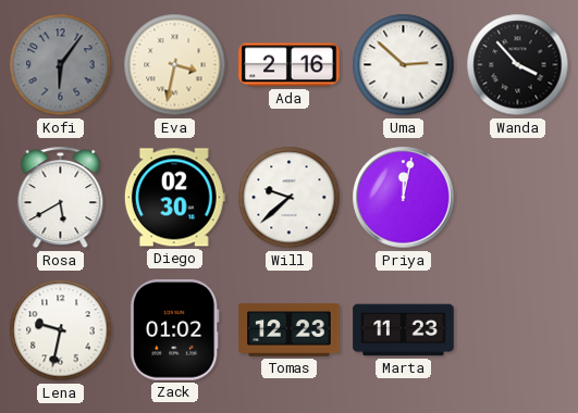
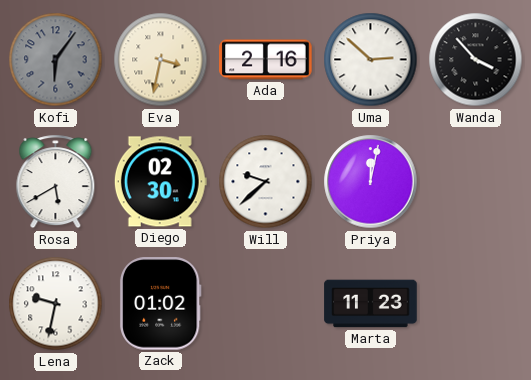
Tomas: 12:23 -> none (290, 330)
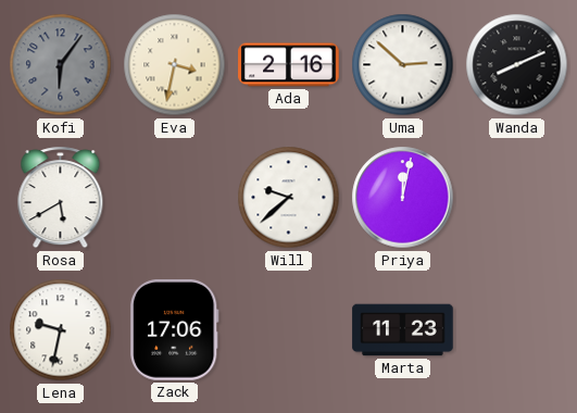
Wanda: 3:53 -> 8:11 (517, 65)
Diego: 02:30 -> none (160, 182)
Zack: 01:02 -> 17:06 (174, 330)
